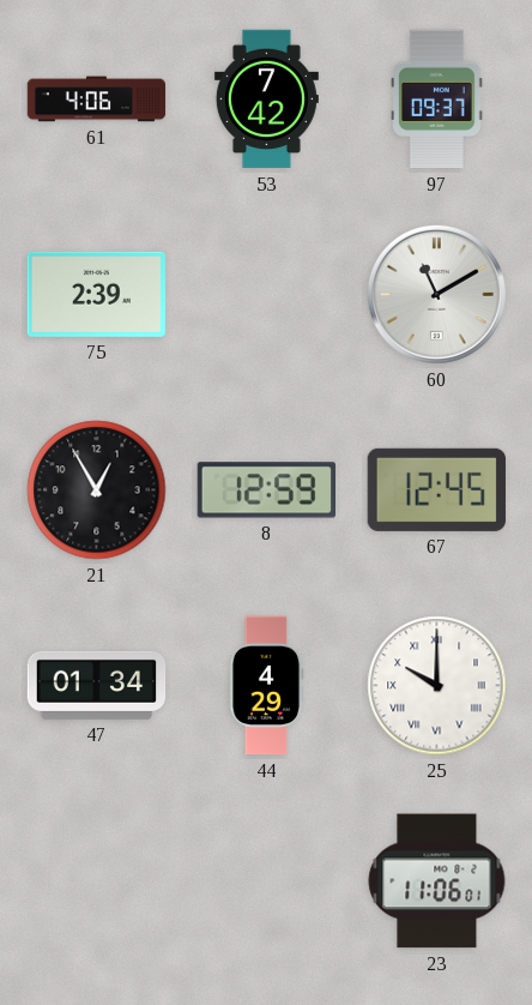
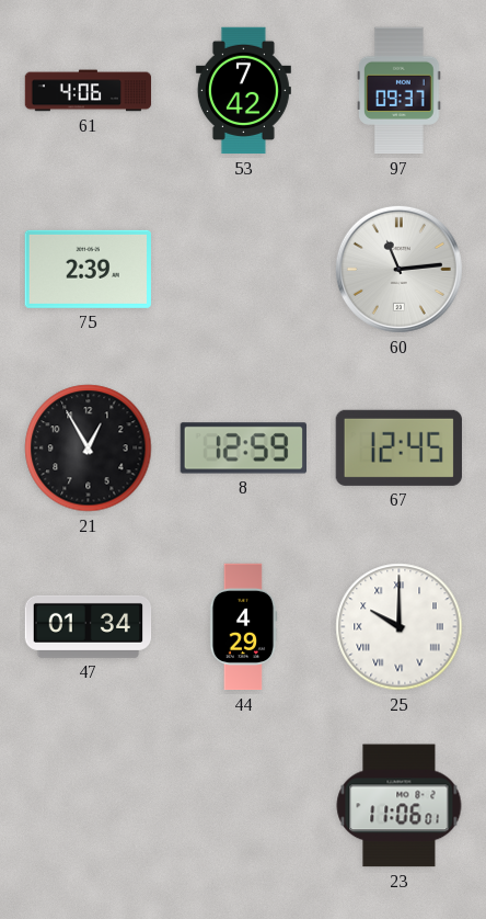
60: 11:10 -> 11:14 (398, 269)
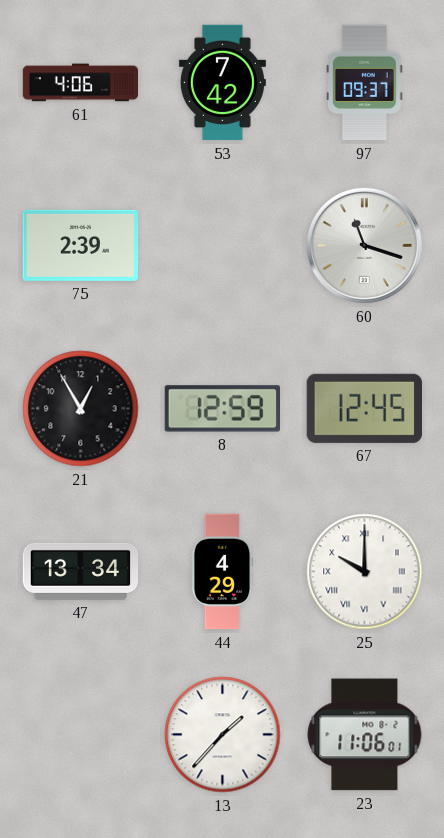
60: 11:14 -> 11:18 (364, 245)
47: 01:34 -> 13:34 (81, 571)
13: none -> 1:37 (223, 735)
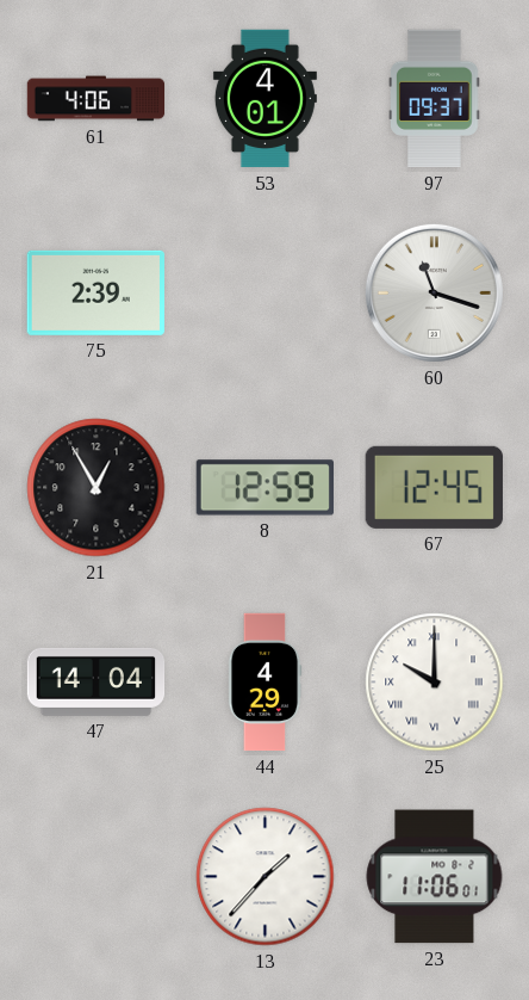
53: 7:42 -> 4:01 (264, 99)
47: 13:34 -> 14:04 (97, 681)
